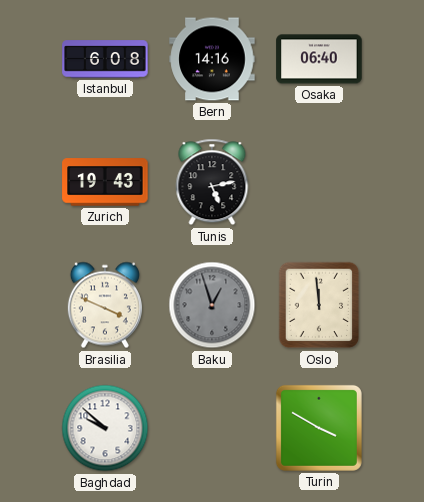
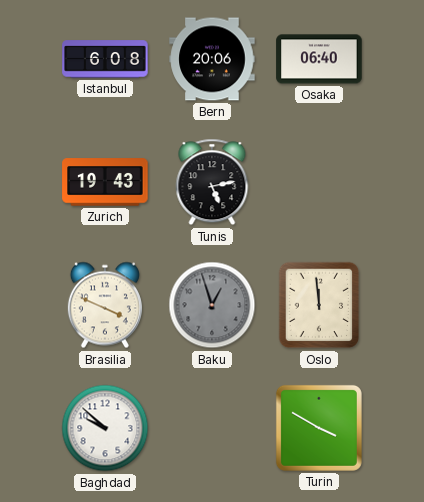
Bern: 14:16 -> 20:06 (212, 59)
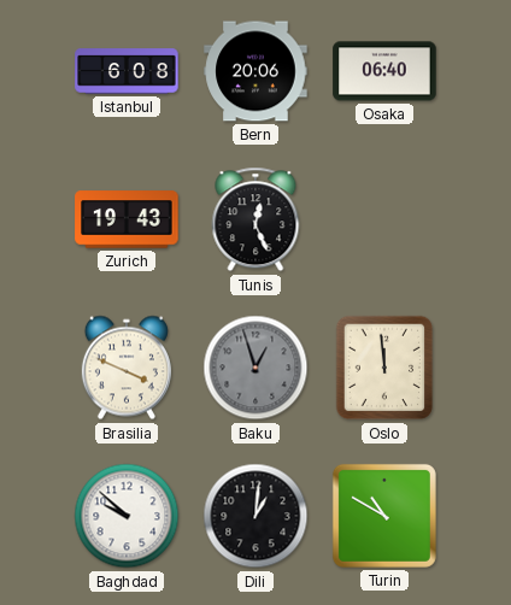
Tunis: 5:13 -> 12:26 (255, 219)
Dili: none -> 1:01 (255, 516)
Turin: 3:50 -> 10:50 (384, 516)
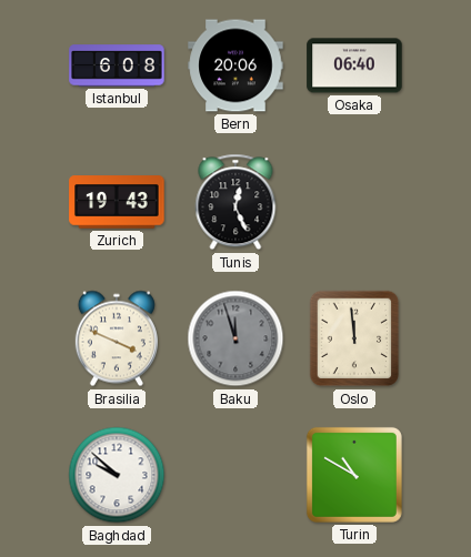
Baku: 12:57 -> 11:57 (235, 338)
Dili: 1:01 -> none (255, 516)
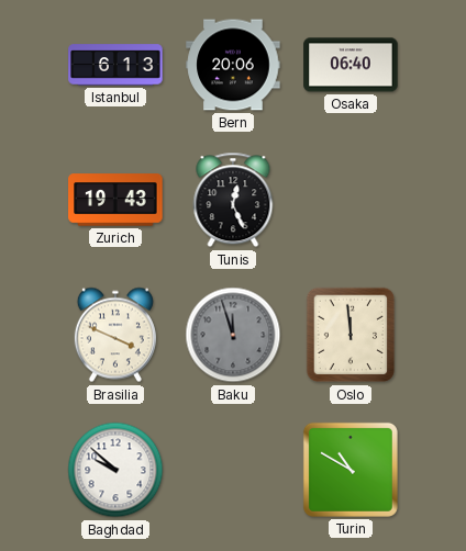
Istanbul: 6:08 -> 6:13 (115, 65)
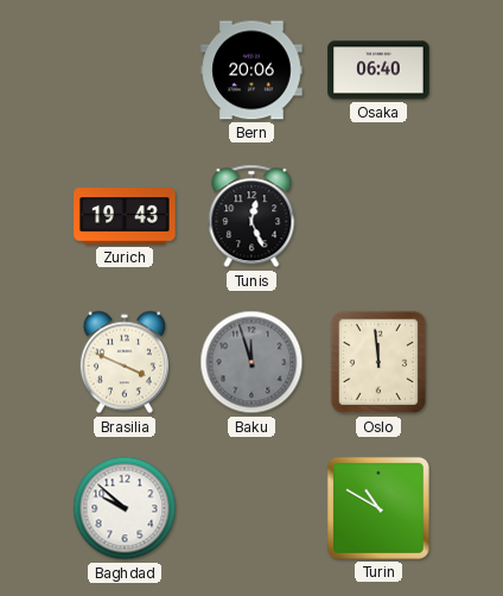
Istanbul: 6:13 -> none (115, 65)
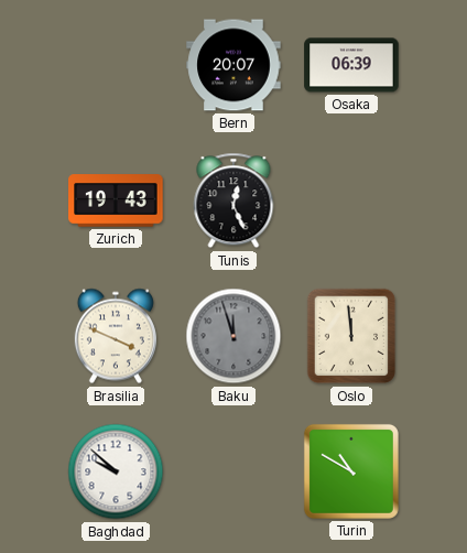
Bern: 20:06 -> 20:07 (233, 65)
Osaka: 06:40 -> 06:39 (351, 65)
